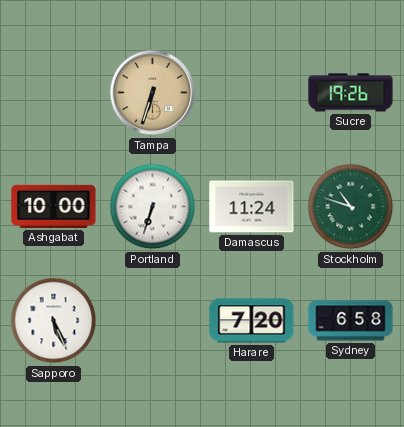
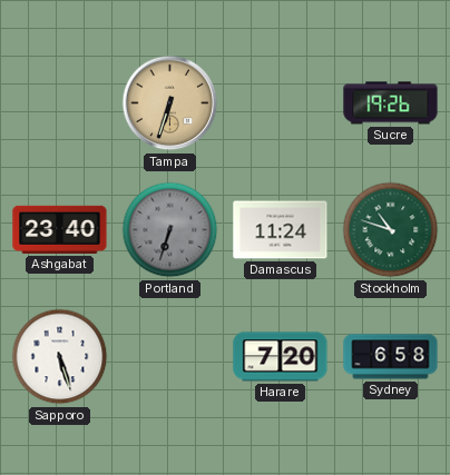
Ashgabat: 10:00 -> 23:40 (60, 229)
Portland dial: white -> grey (170, 230)
Sapporo: 5:26 -> 5:27 (60, 357)
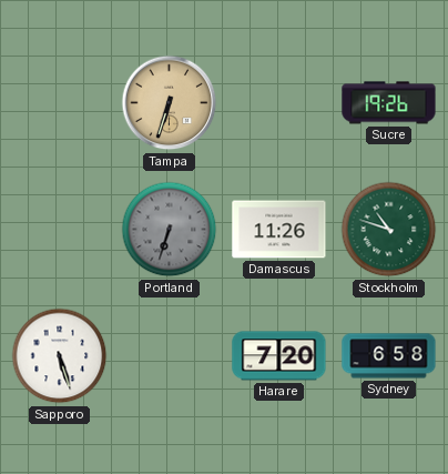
Ashgabat: 23:40 -> none (60, 229)
Damascus: 11:24 -> 11:26 (279, 230)
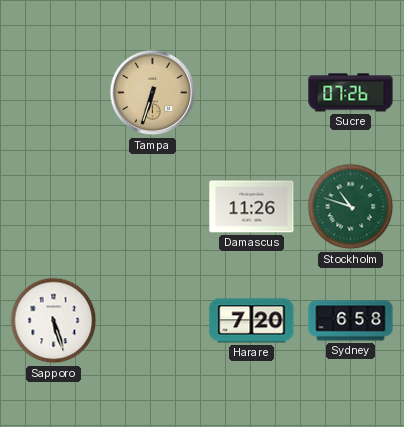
Sucre: 19:26 -> 07:26 (351, 93)
Portland: 6:33 -> none (170, 230)
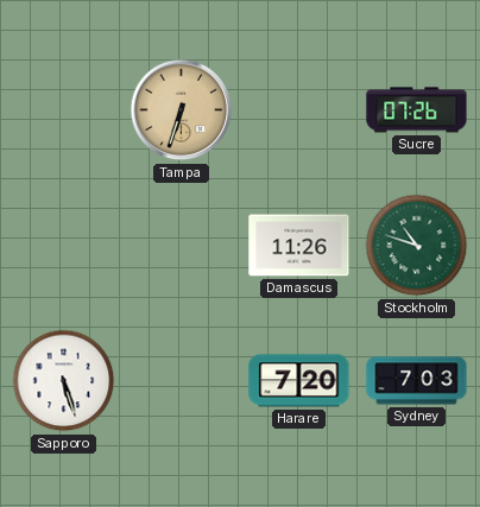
Sydney: 6:58 -> 7:03 (417, 381)
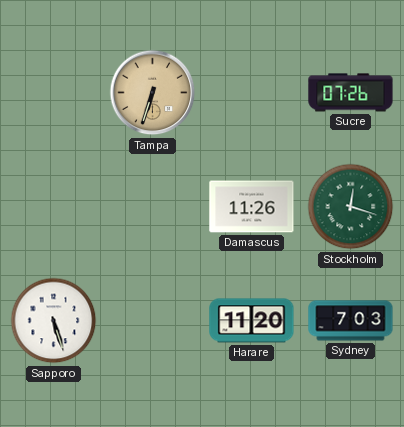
Stockholm: 10:48 -> 12:18 (351, 207)
Harare: 7:20 -> 11:20 (252, 321)
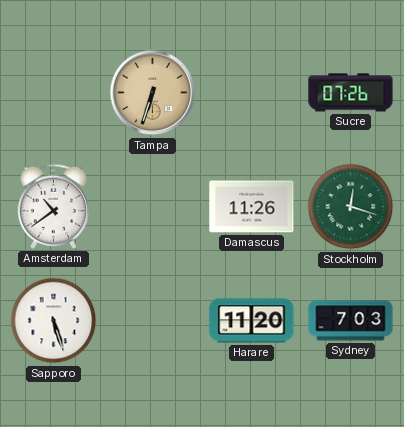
Amsterdam: none -> 10:39 (53, 206)
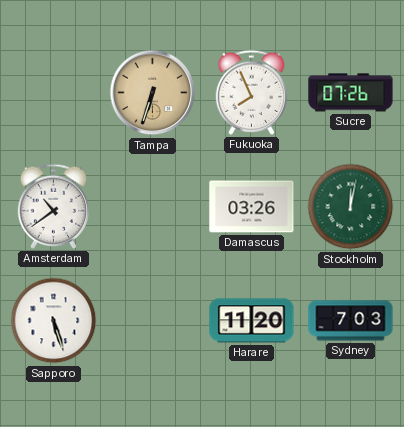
Fukuoka: none -> 7:56 (251, 92)
Damascus: 11:26 -> 03:26 (252, 207)
Stockholm: 12:18 -> 12:02 (351, 207)
